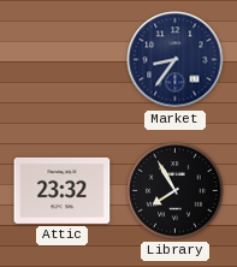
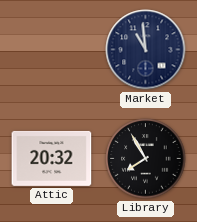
Market: 8:36 -> 10:59 (146, 50)
Attic: 23:32 -> 20:32 (52, 158)
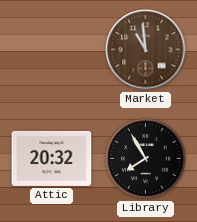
Market dial: navy -> brown (146, 50)
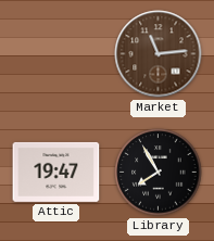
Market: 10:59 -> 11:14 (159, 54)
Attic: 20:32 -> 19:47 (56, 172)
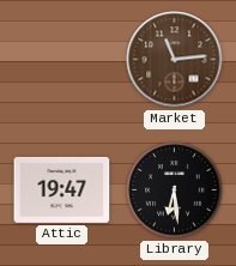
Library: 7:55 -> 6:29 (175, 191)
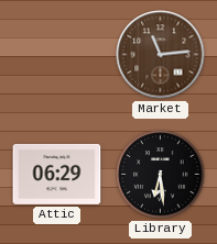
Attic: 19:47 -> 06:29 (57, 174)
